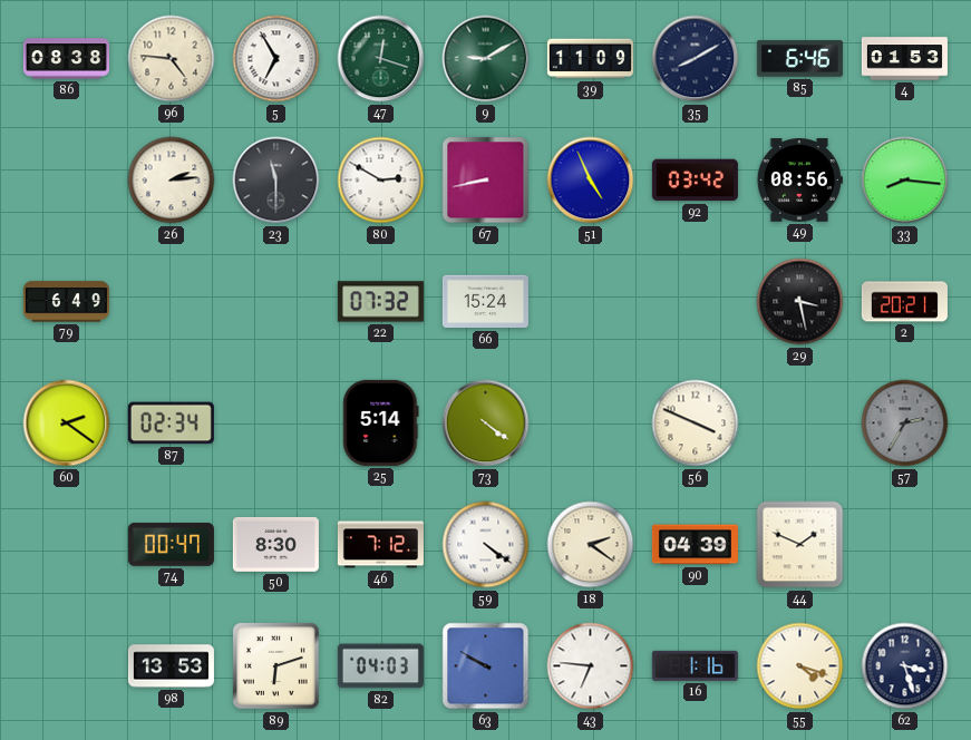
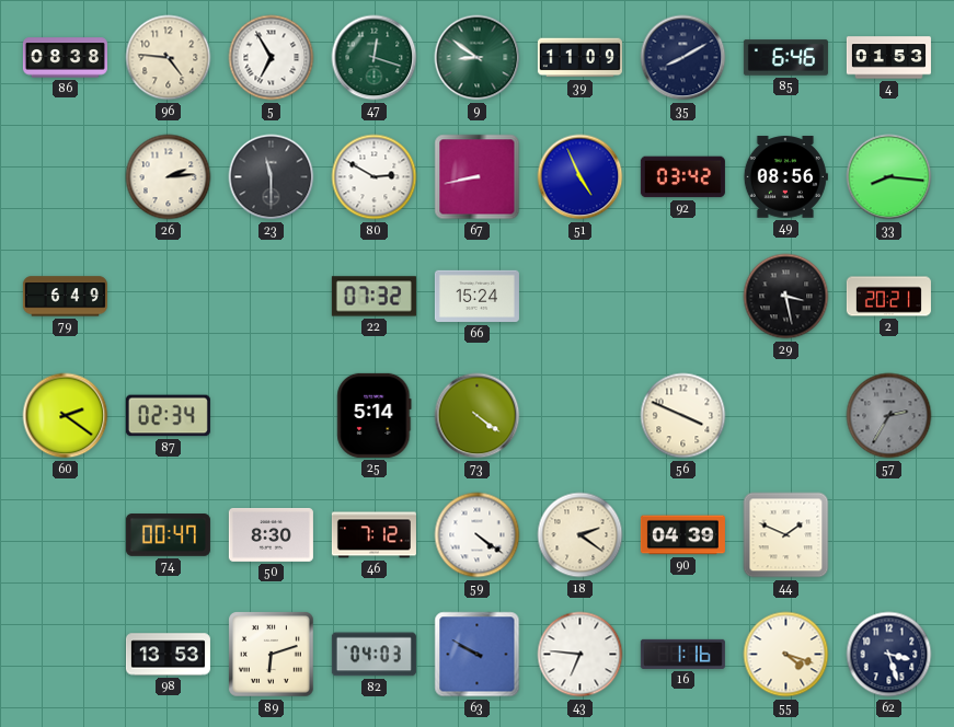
9: 9:10 -> 8:51 (478, 58)
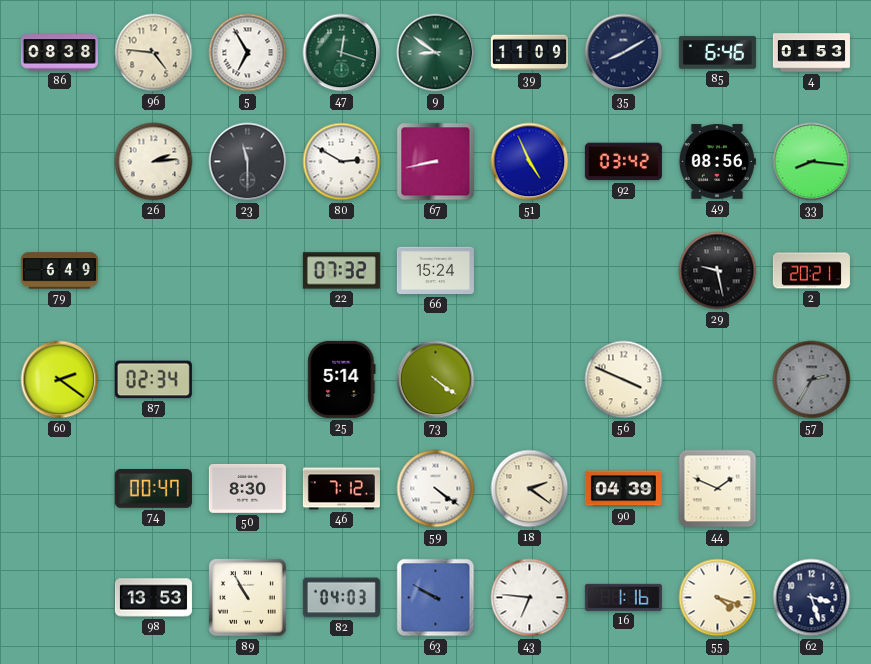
29: 3:28 -> 9:28 (718, 271)
89: 6:12 -> 10:55 (248, 598)
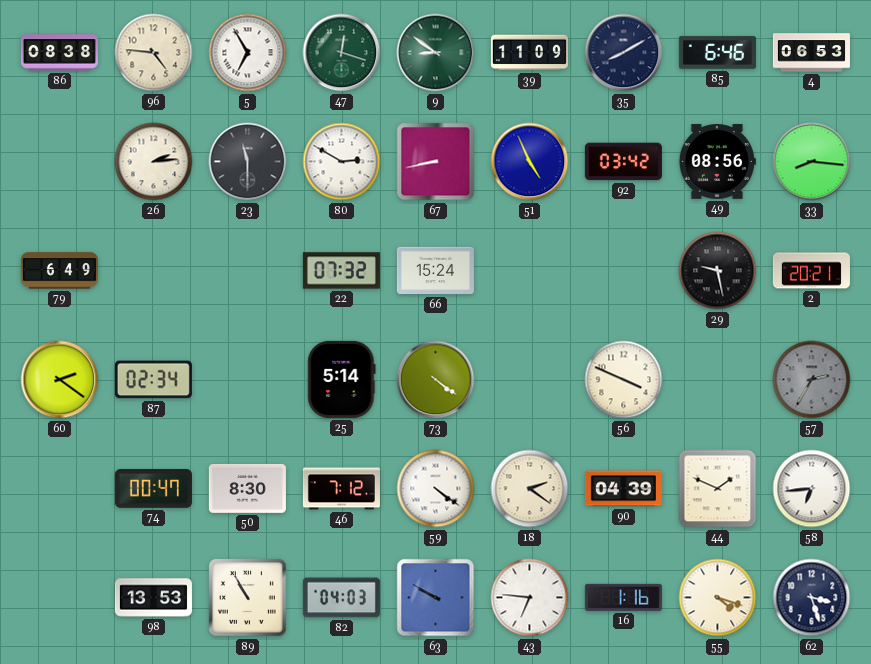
4: 01:53 -> 06:53 (811, 53)
58: none -> 6:44 (812, 489)
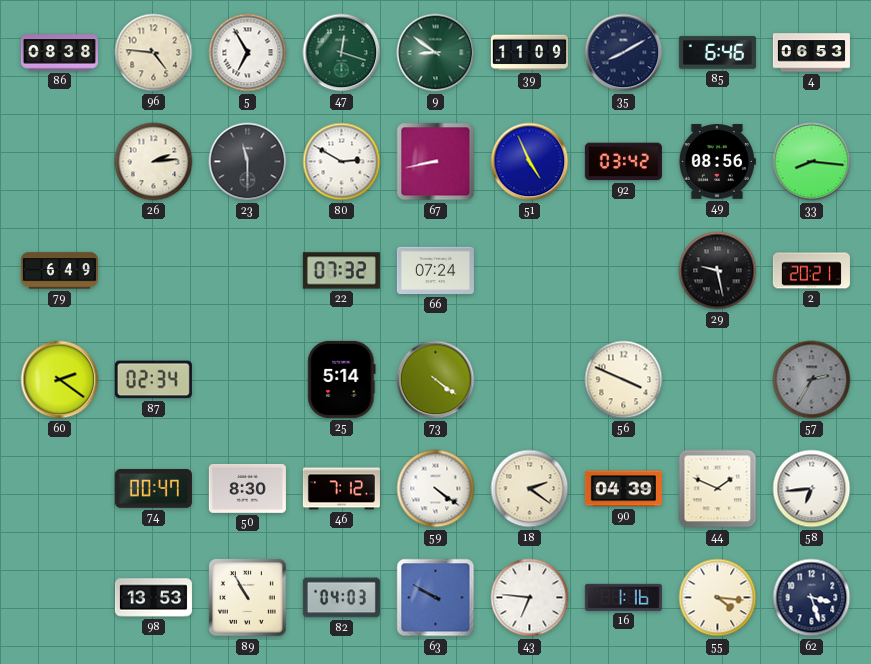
66: 15:24 -> 07:24 (435, 271)
55: 4:18 -> 4:16 (718, 598)
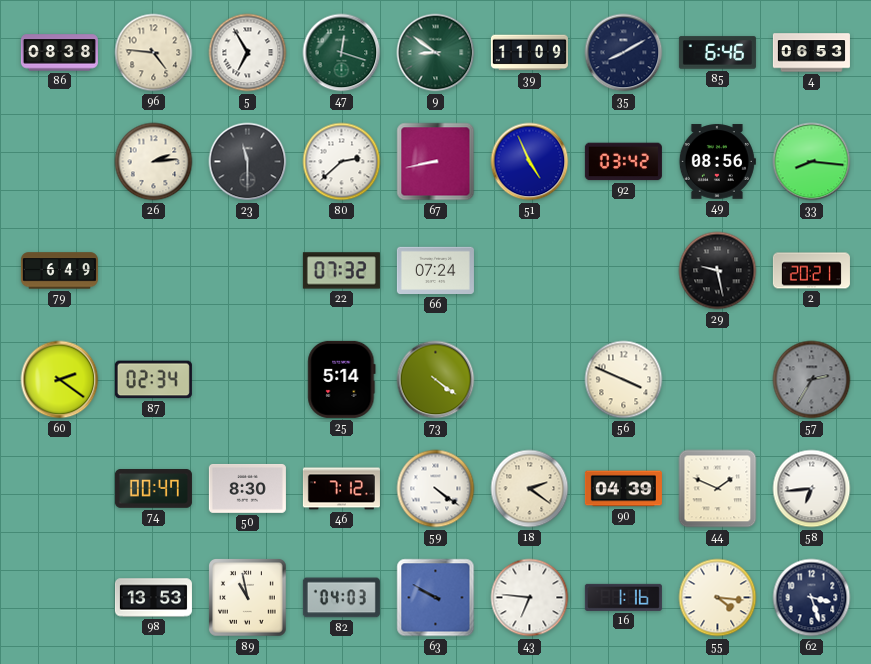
80: 2:50 -> 2:38 (342, 162)
89: 10:55 -> 10:58 (248, 598)
